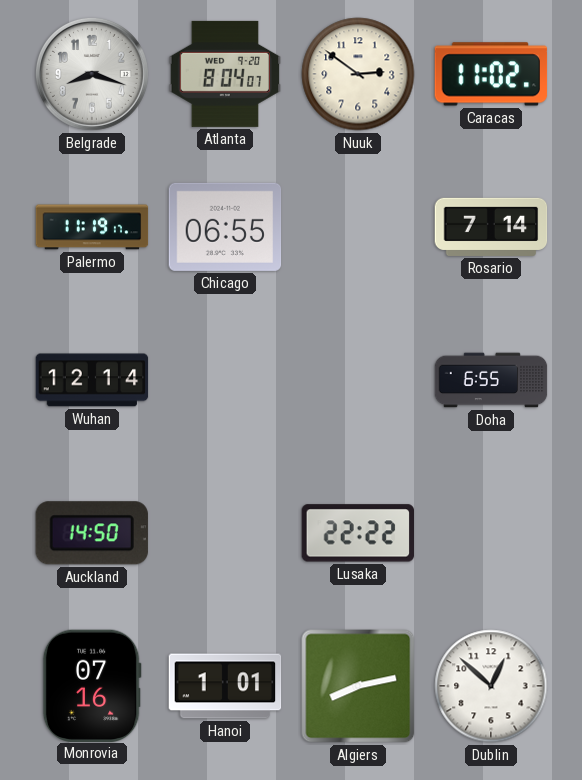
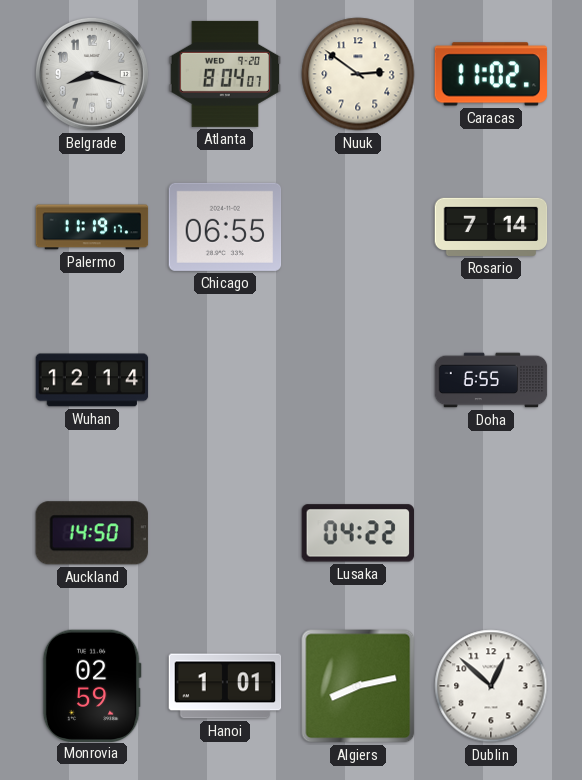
Lusaka: 22:22 -> 04:22 (358, 533)
Monrovia: 07:16 -> 02:59 (92, 685)
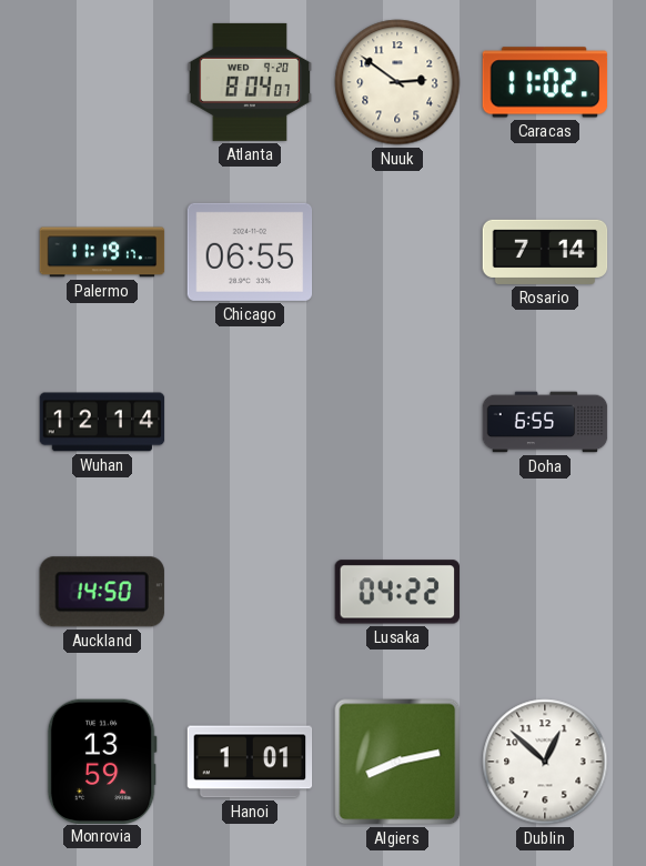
Belgrade: 8:18 -> none (92, 74)
Monrovia: 02:59 -> 13:59 (102, 761)
